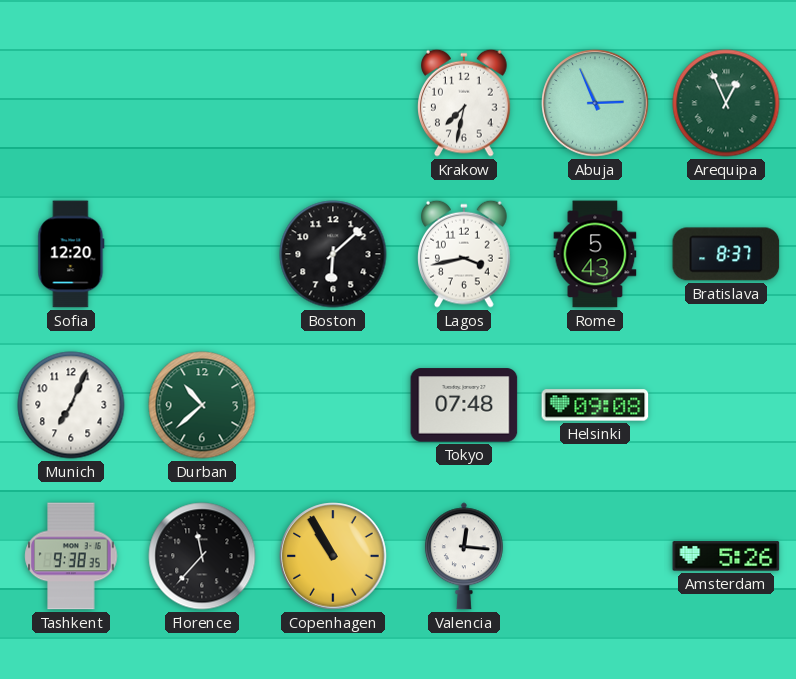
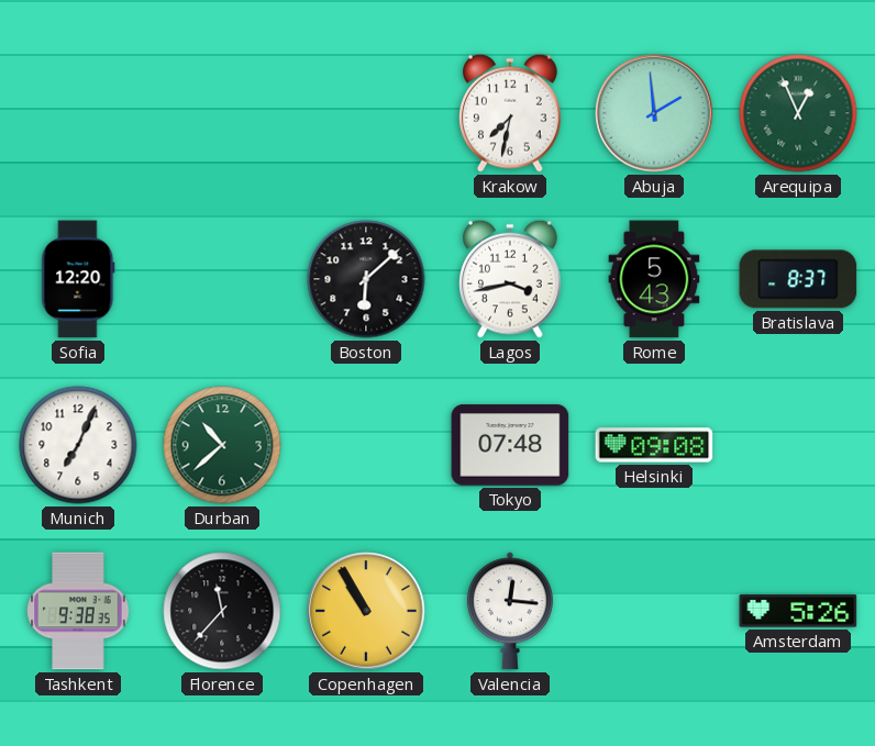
Abuja: 2:56 -> 1:59 (654, 113)
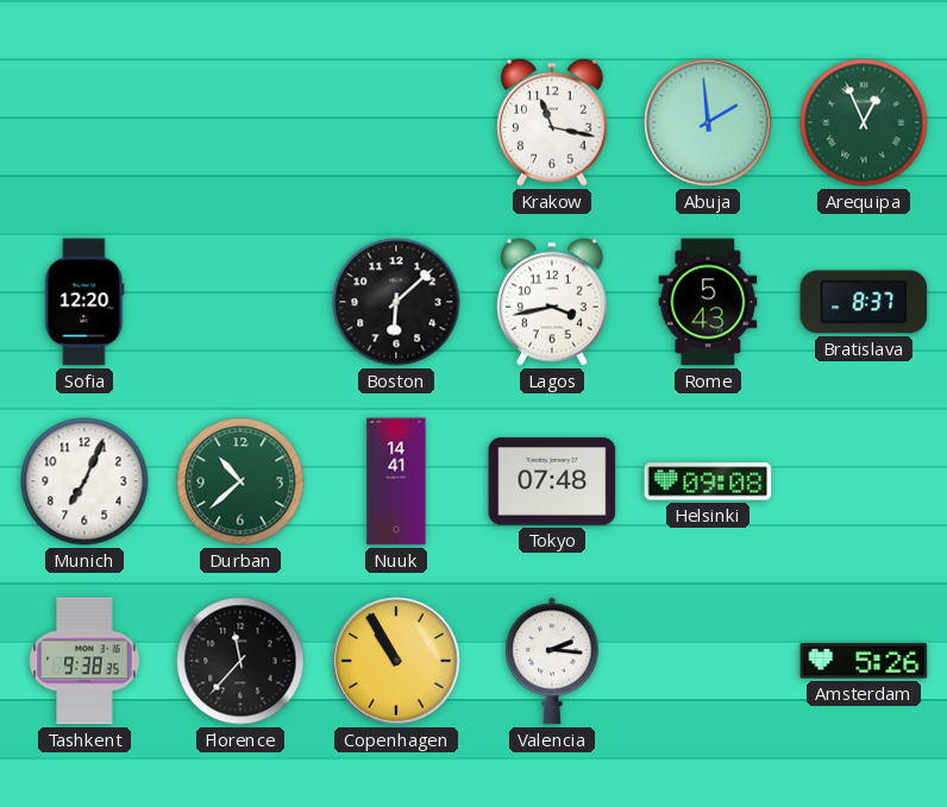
Krakow: 7:32 -> 11:17 (553, 122)
Nuuk: none -> 14:41 (396, 481)
Valencia: 12:16 -> 2:16 (552, 661)
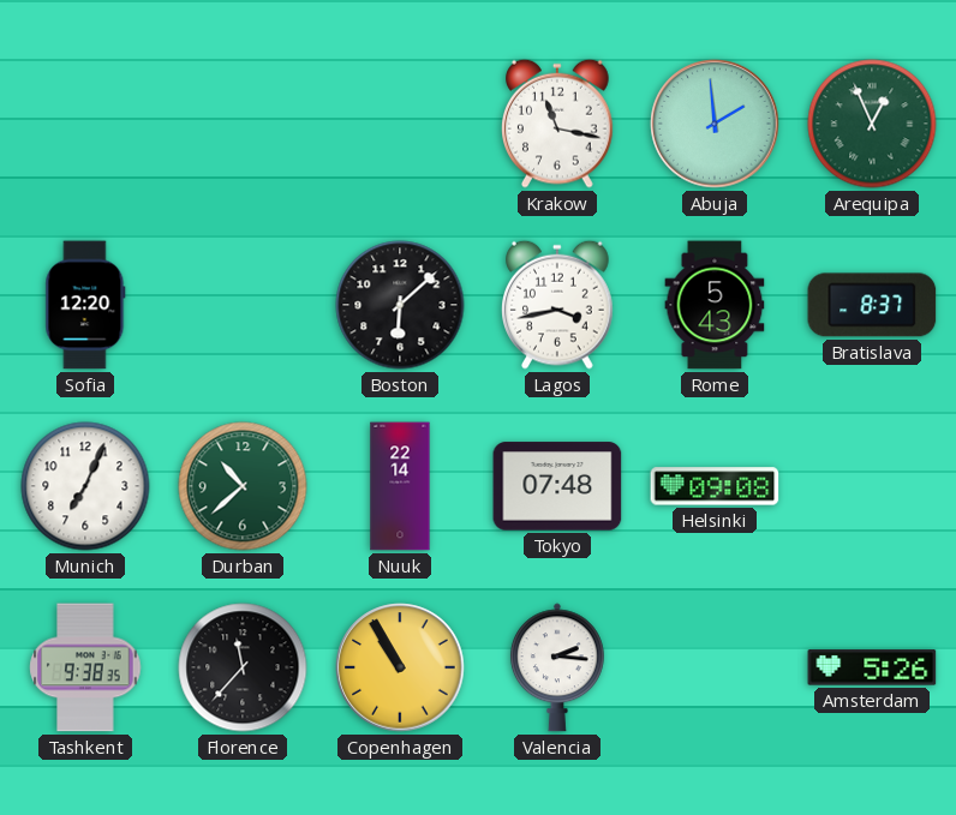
Nuuk: 14:41 -> 22:14 (400, 486)
